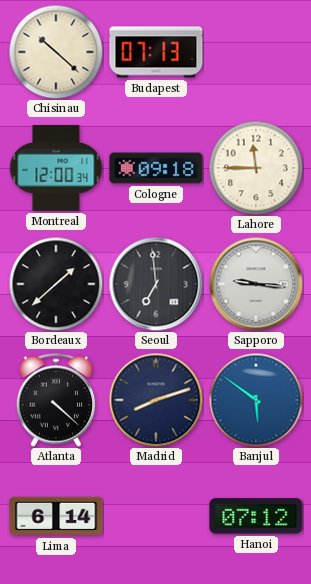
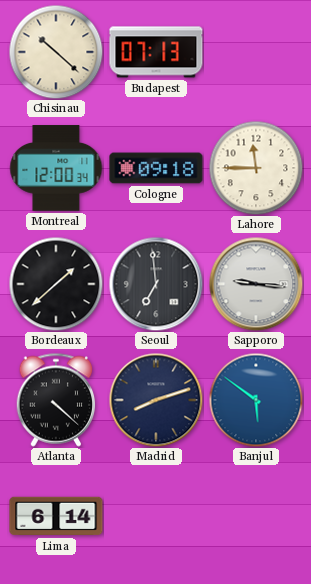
Hanoi: 07:12 -> none (256, 516)
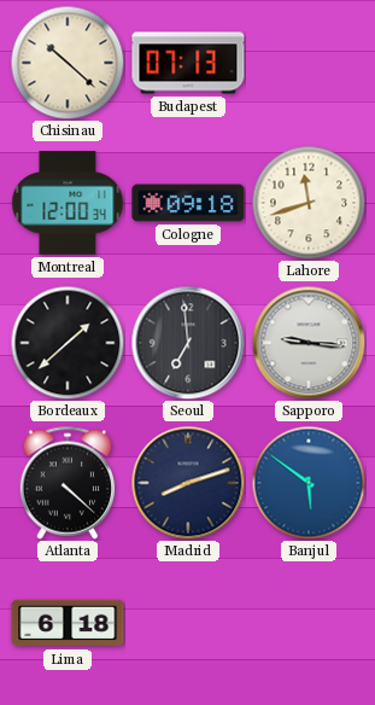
Lahore: 11:45 -> 11:42 (309, 203)
Lima: 6:14 -> 6:18 (68, 623)
